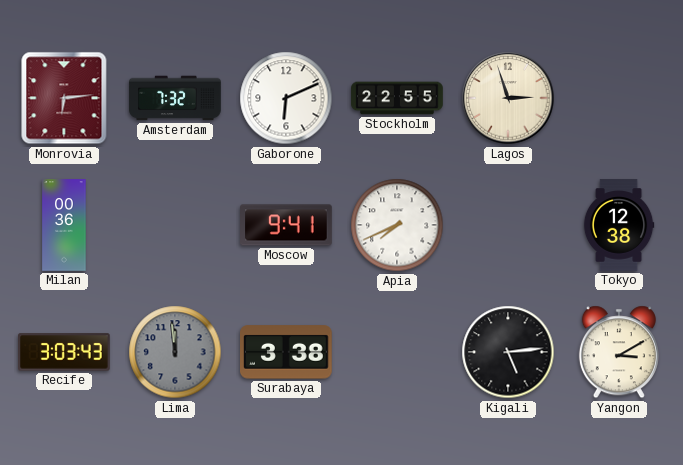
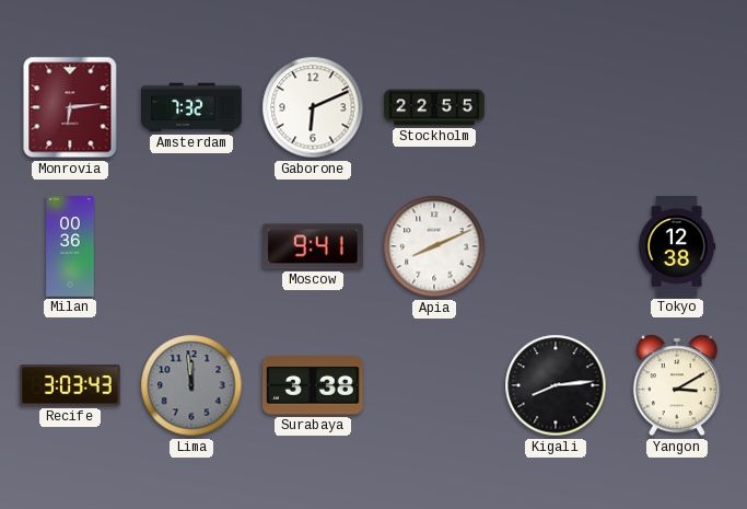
Lagos: 2:57 -> none (508, 98)
Apia: 7:41 -> 8:11 (434, 246)
Kigali: 5:14 -> 8:14 (556, 385)
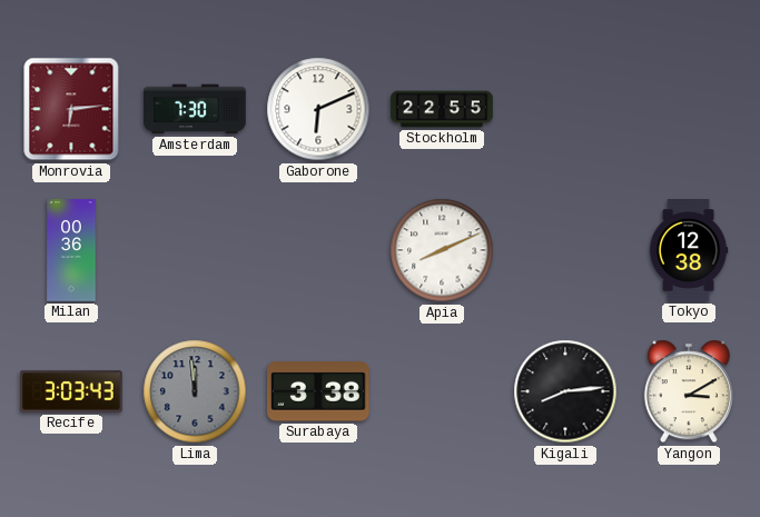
Amsterdam: 7:32 -> 7:30 (195, 109)
Moscow: 9:41 -> none (313, 246)
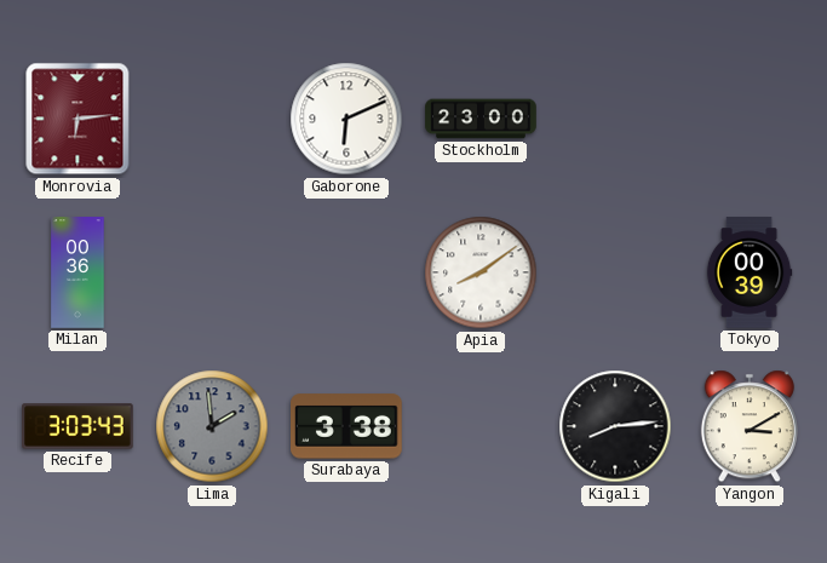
Amsterdam: 7:30 -> none (195, 109)
Stockholm: 22:55 -> 23:00 (481, 119)
Apia: 8:11 -> 8:09 (481, 272)
Tokyo: 12:38 -> 00:39 (750, 272)
Lima: 11:59 -> 1:59 (212, 426)
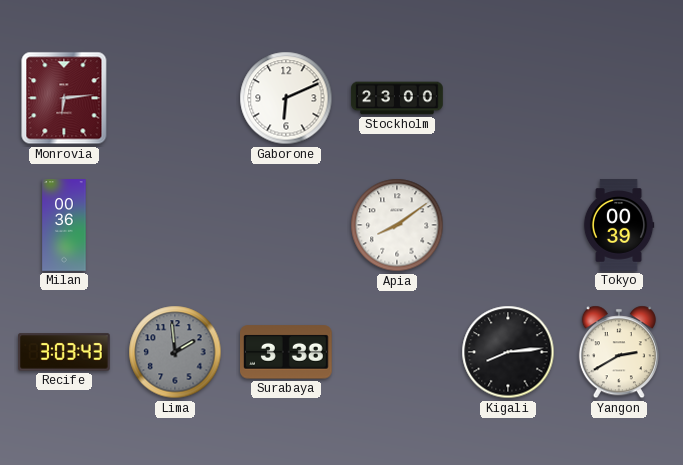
Yangon: 3:10 -> 2:40 (619, 352)
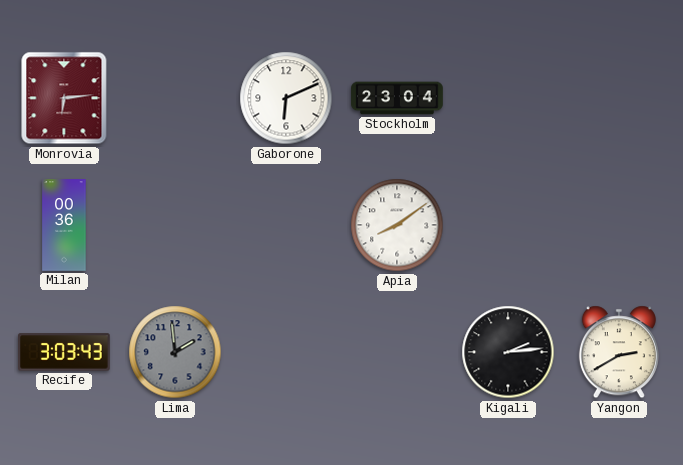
Stockholm: 23:00 -> 23:04 (397, 98)
Tokyo: 00:39 -> none (619, 225)
Surabaya: 3:38 -> none (287, 352)
Kigali: 8:14 -> 2:14 (508, 352)
